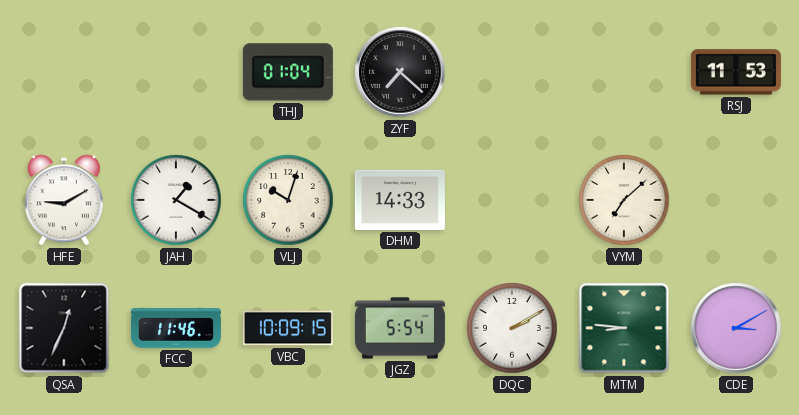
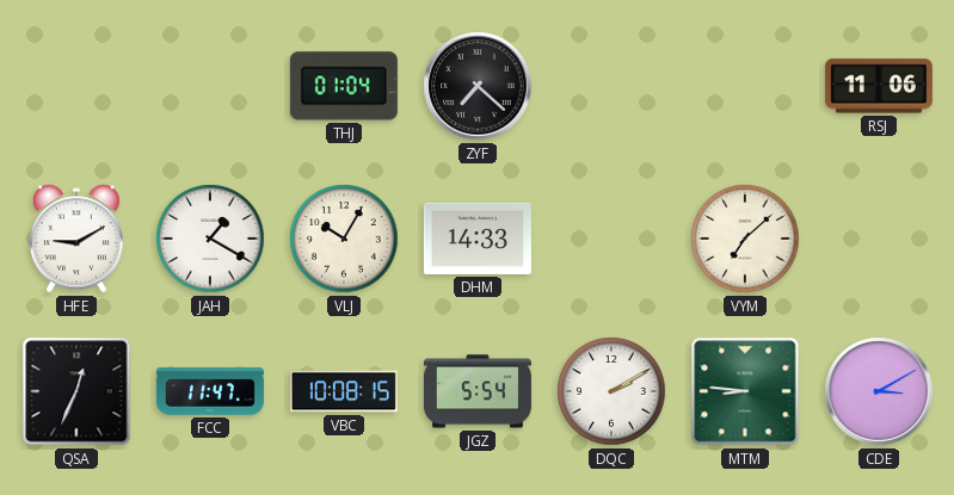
RSJ: 11:53 -> 11:06 (879, 86)
VLJ: 10:03 -> 10:05 (344, 239)
FCC: 11:46 -> 11:47 (210, 391)
VBC: 10:09 -> 10:08 (344, 391)
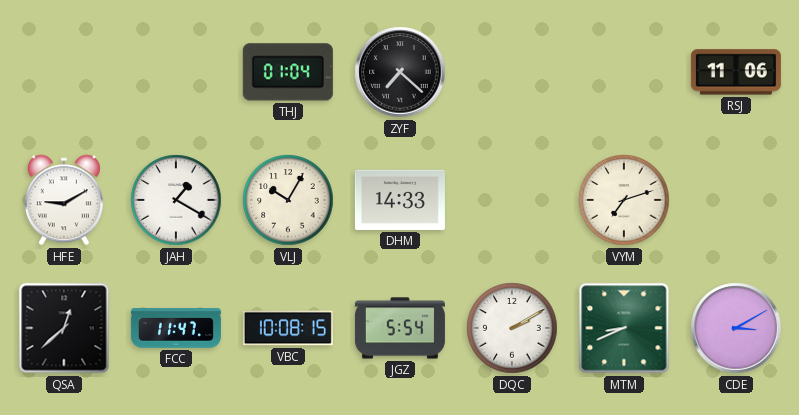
VYM: 7:08 -> 7:12 (624, 200)
QSA: 12:34 -> 12:38 (64, 328)
MTM: 8:46 -> 8:41 (624, 328)
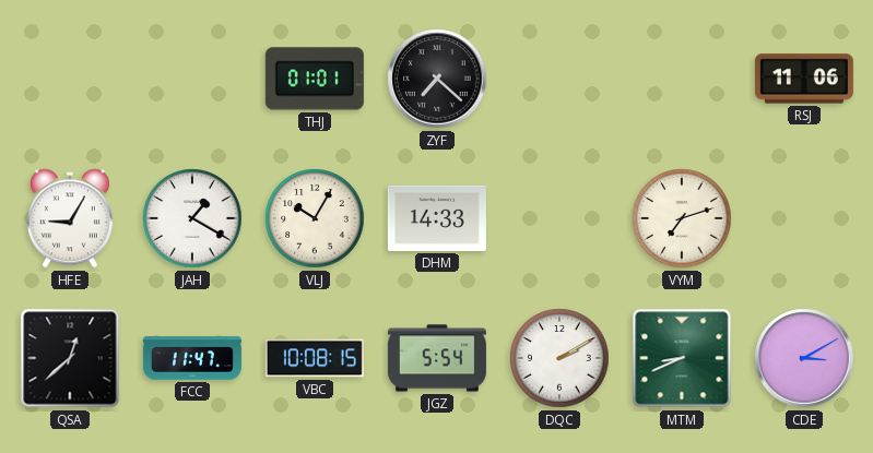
THJ: 01:04 -> 01:01 (315, 79)
HFE: 9:10 -> 9:05 (70, 218)
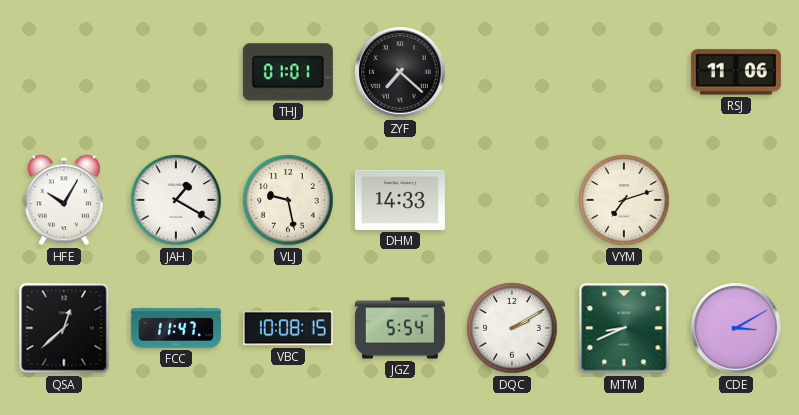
HFE: 9:05 -> 10:05 (64, 200)
VLJ: 10:05 -> 9:28 (288, 200)
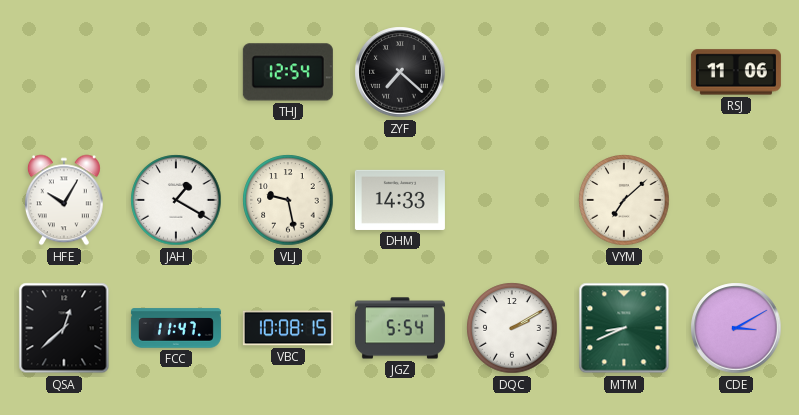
THJ: 01:01 -> 12:54 (288, 72)
VYM: 7:12 -> 7:08 (624, 200)
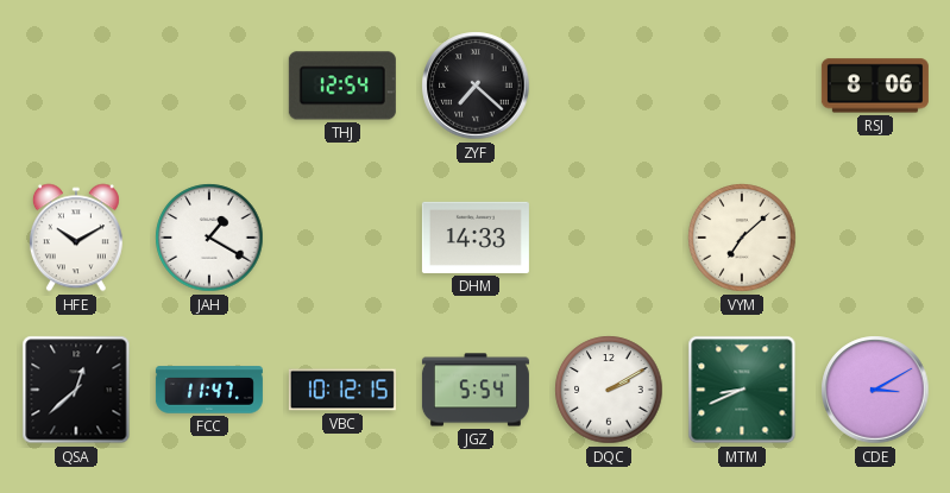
RSJ: 11:06 -> 8:06 (875, 86)
HFE: 10:05 -> 10:10 (76, 238)
VLJ: 9:28 -> none (288, 200)
VBC: 10:08 -> 10:12 (342, 390)
